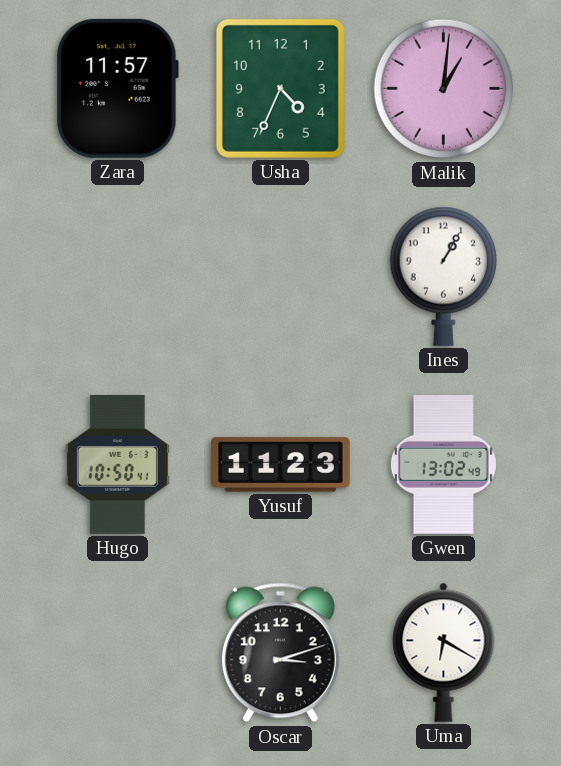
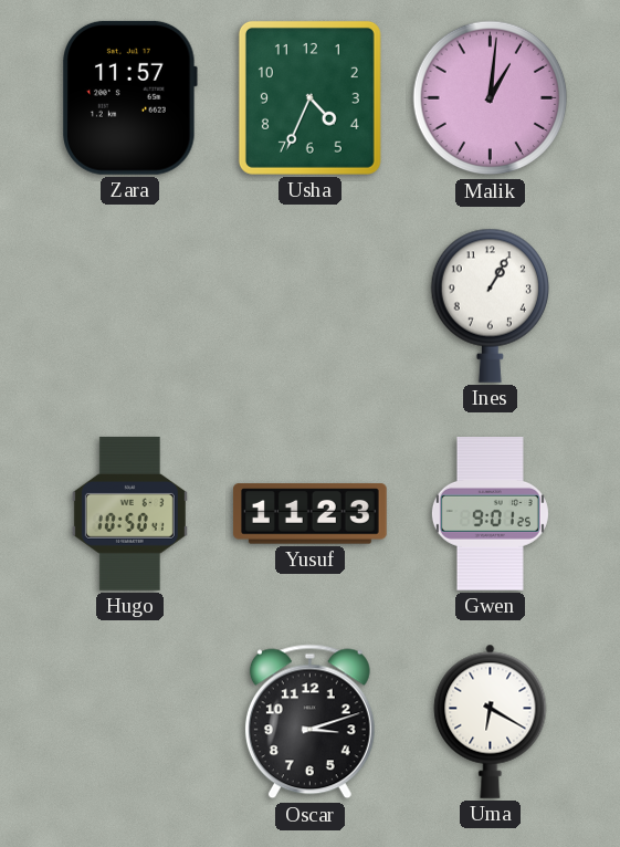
Gwen: 13:02 -> 9:01 (490, 514)
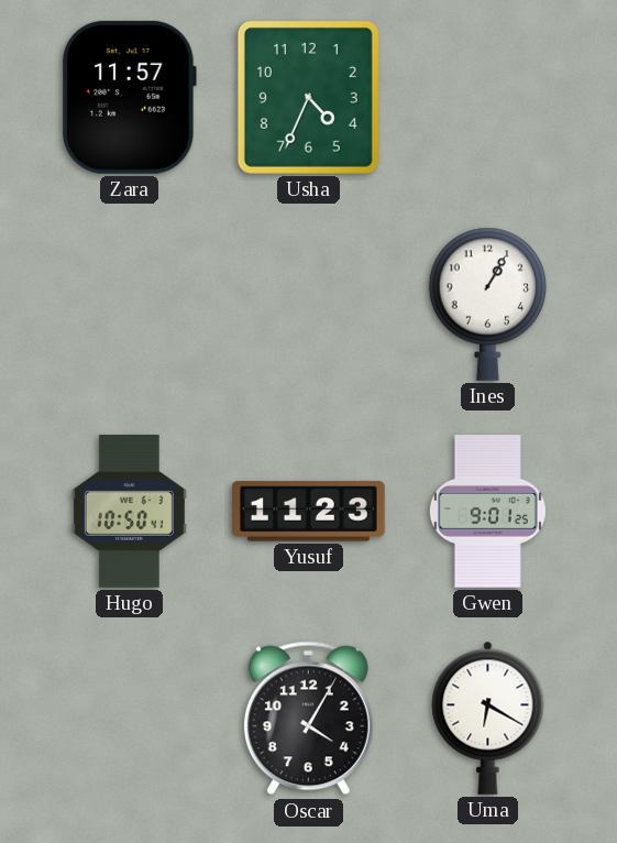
Malik: 1:01 -> none (491, 98)
Oscar: 3:12 -> 4:05 (308, 719)
